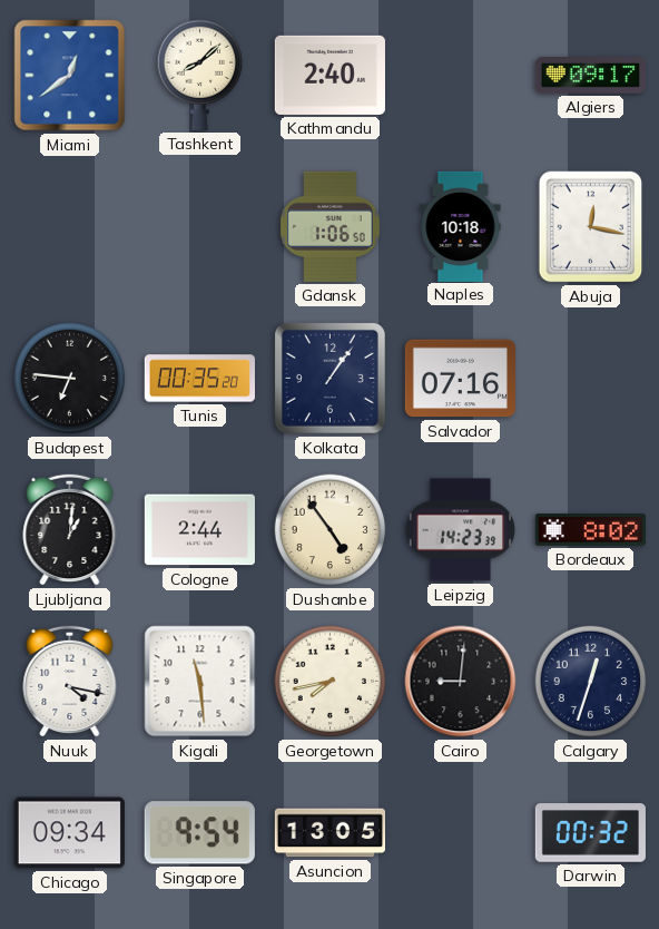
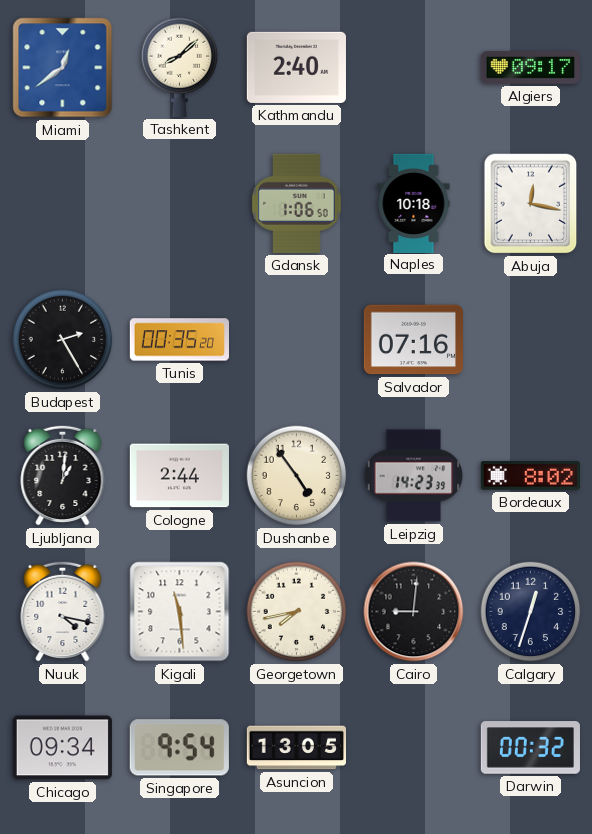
Budapest: 6:46 -> 2:25 (63, 340)
Kolkata: 1:06 -> none (329, 378)
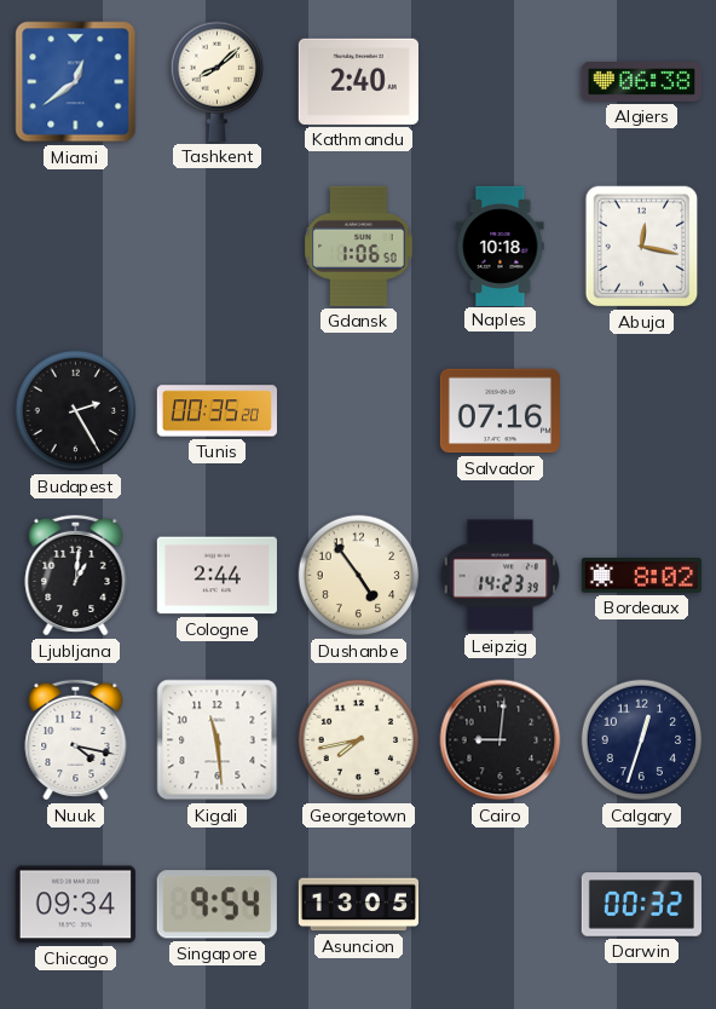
Algiers: 09:17 -> 06:38 (641, 82)
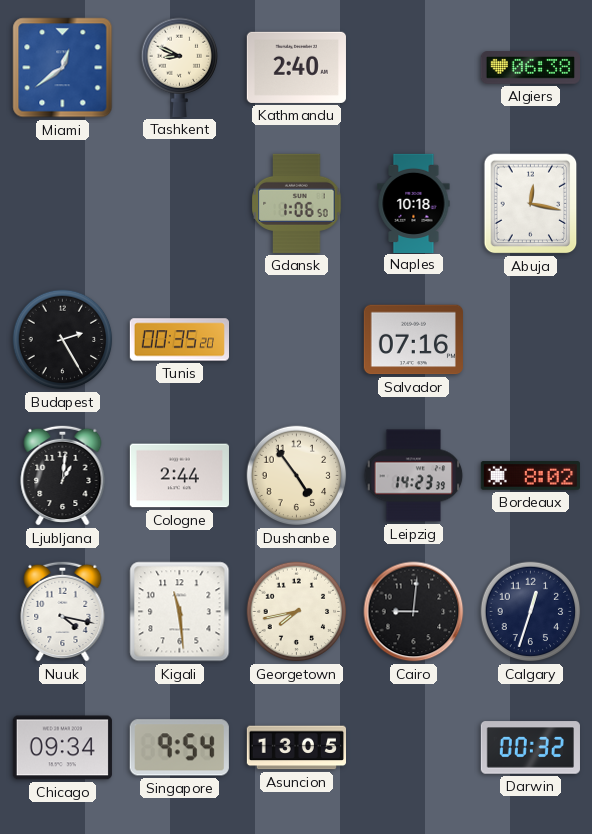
Tashkent: 8:08 -> 8:49 (180, 67)
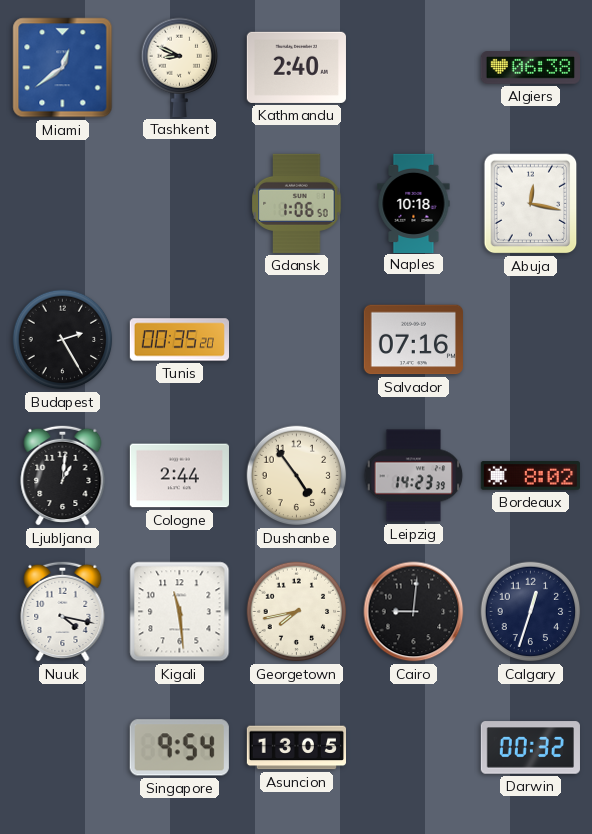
Chicago: 09:34 -> none (62, 748)
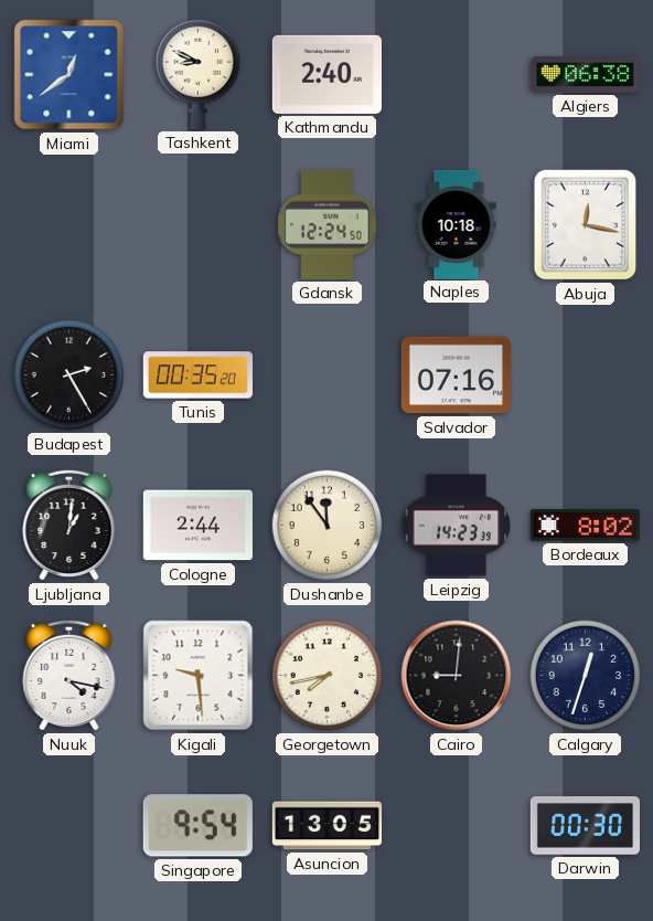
Gdansk: 1:06 -> 12:24 (328, 224)
Dushanbe: 4:54 -> 11:54 (328, 526)
Kigali: 11:29 -> 9:29 (199, 676)
Darwin: 00:32 -> 00:30 (585, 826)
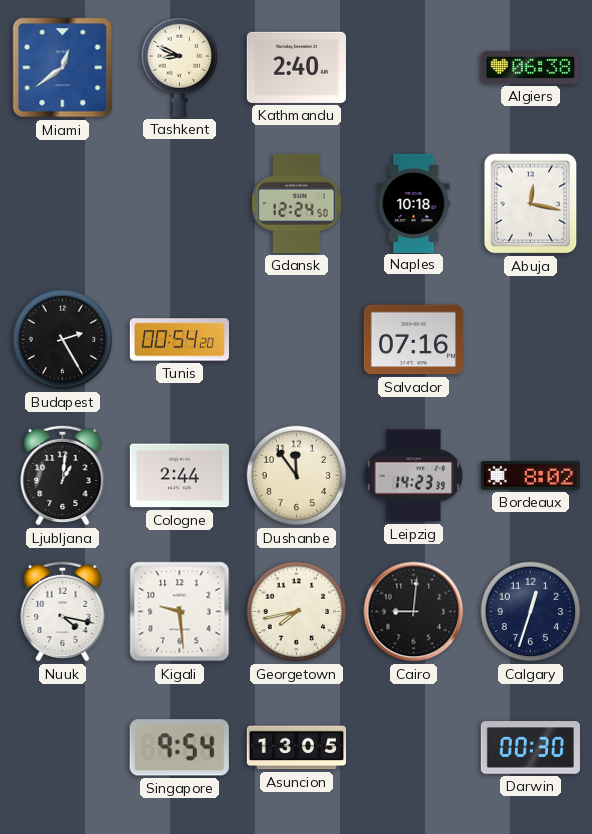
Tunis: 00:35 -> 00:54 (179, 340)
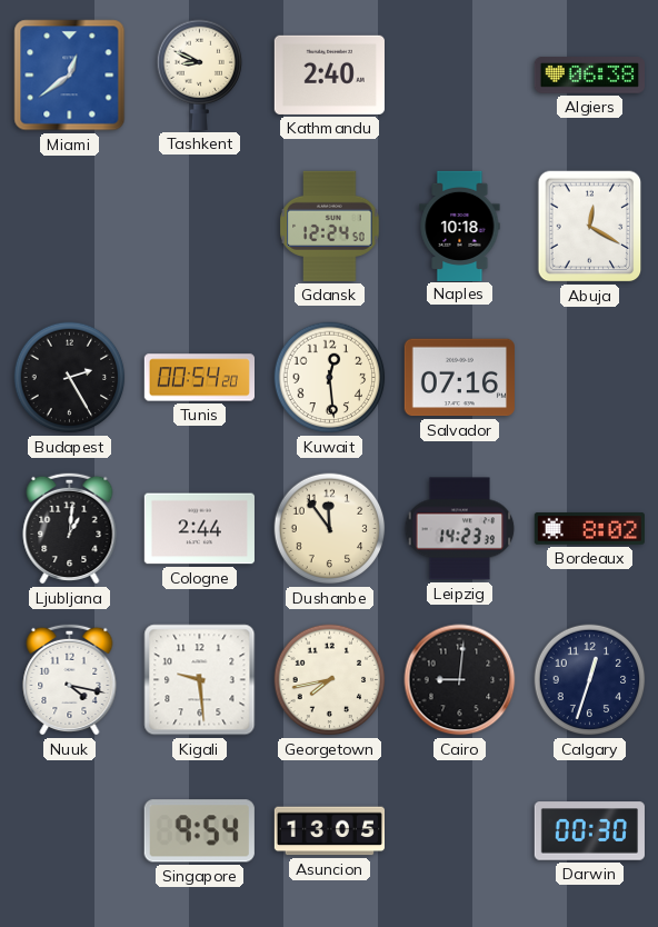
Abuja: 12:17 -> 12:20 (590, 227)
Kuwait: none -> 12:29 (330, 378)
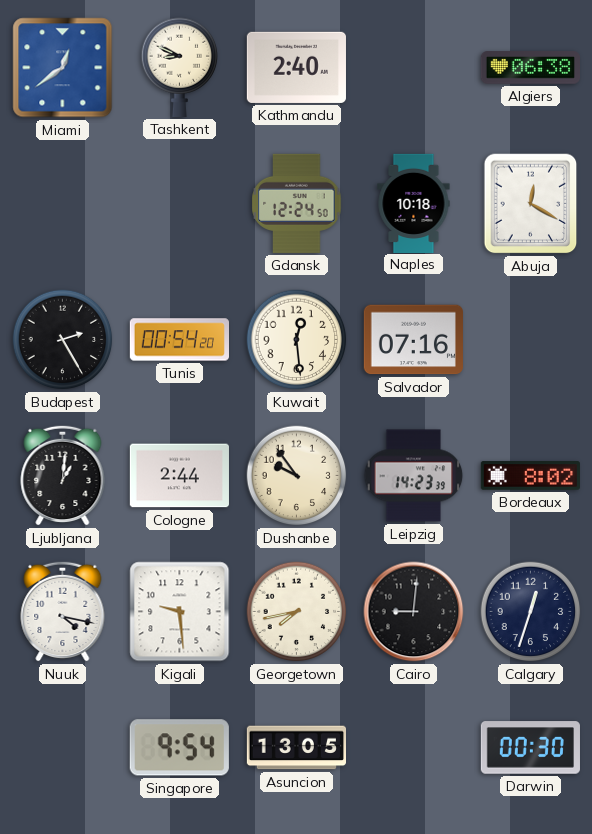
Dushanbe: 11:54 -> 9:54 (297, 476)
